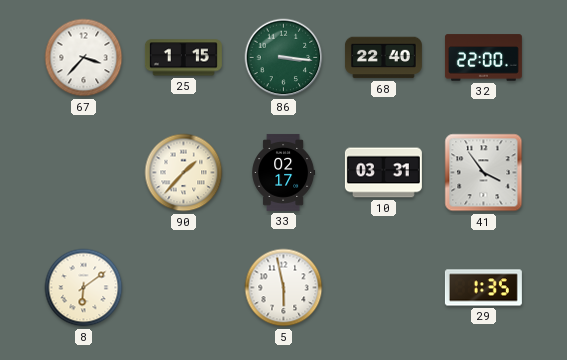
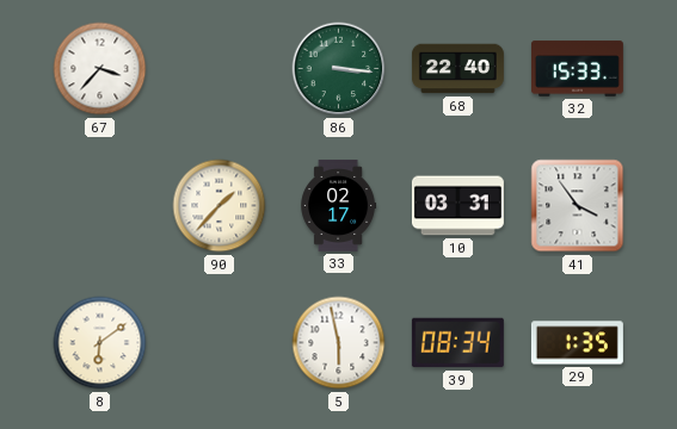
25: 1:15 -> none (183, 58)
32: 22:00 -> 15:33 (577, 69)
39: none -> 08:34 (457, 343)
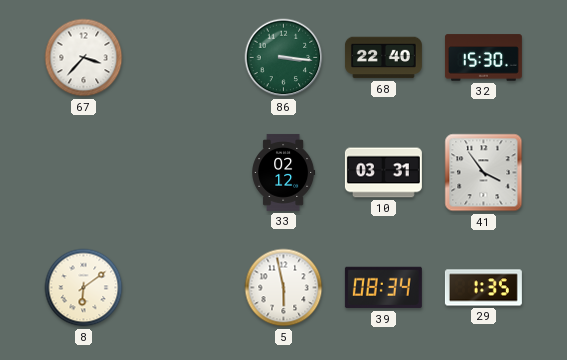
32: 15:33 -> 15:30 (483, 58)
90: 1:37 -> none (220, 206)
33: 02:17 -> 02:12 (284, 172)
